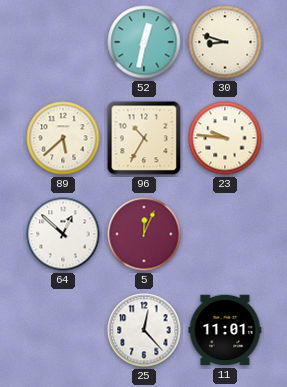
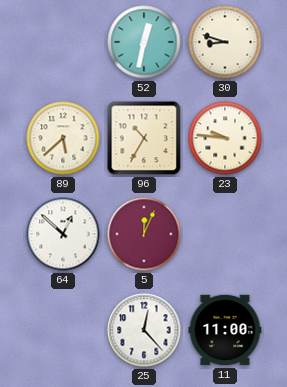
11: 11:01 -> 11:00 (225, 330)
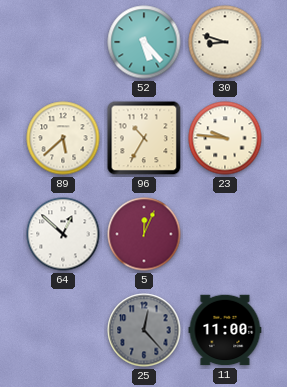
52: 12:32 -> 5:23 (144, 42)
25 dial: white -> grey (144, 330)
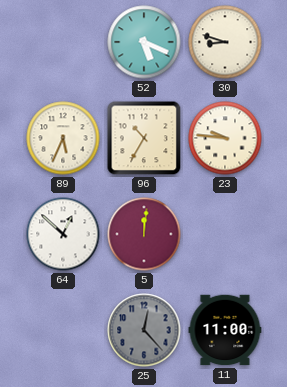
52: 5:23 -> 5:19 (144, 42)
89: 5:38 -> 5:34 (63, 138)
5: 12:04 -> 12:01 (144, 234)
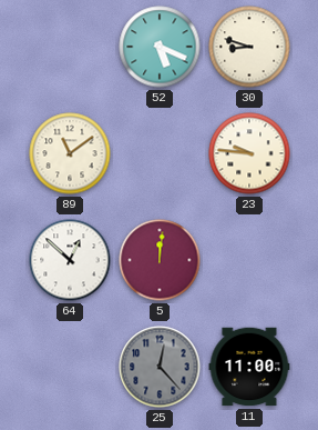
89: 5:34 -> 11:09 (70, 153)
96: 10:35 -> none (144, 138)
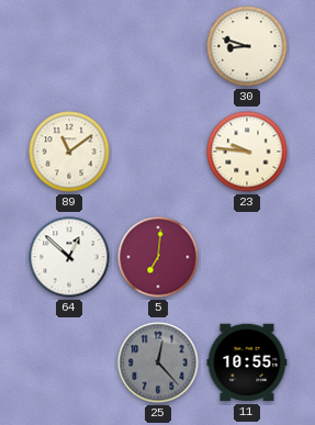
52: 5:19 -> none (160, 47)
5: 12:01 -> 7:01 (158, 257)
11: 11:00 -> 10:55 (247, 362)
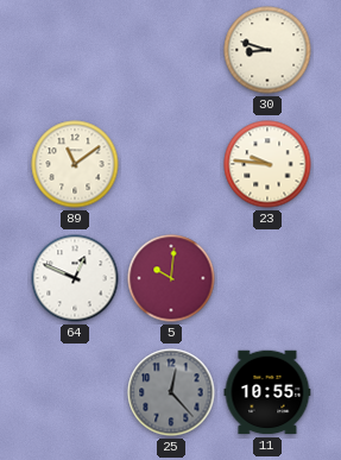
64: 12:52 -> 12:49 (75, 278)
5: 7:01 -> 10:01 (171, 278)
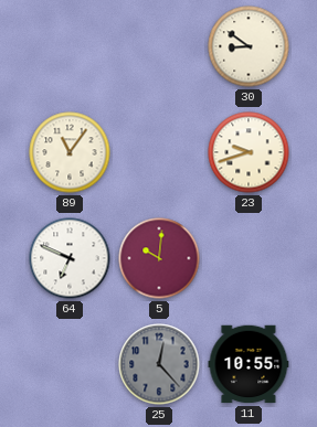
30: 8:48 -> 8:51 (249, 46)
89: 11:09 -> 11:06 (70, 152)
23: 9:46 -> 9:42 (249, 152)
64: 12:49 -> 6:49 (70, 258)
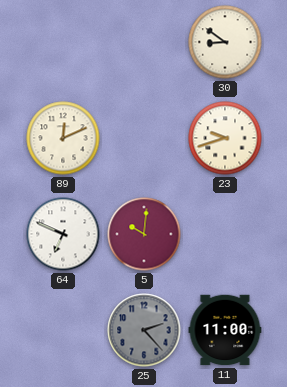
89: 11:06 -> 12:11 (63, 138)
25: 12:23 -> 2:23 (144, 330)
11: 10:55 -> 11:00 (225, 330)
